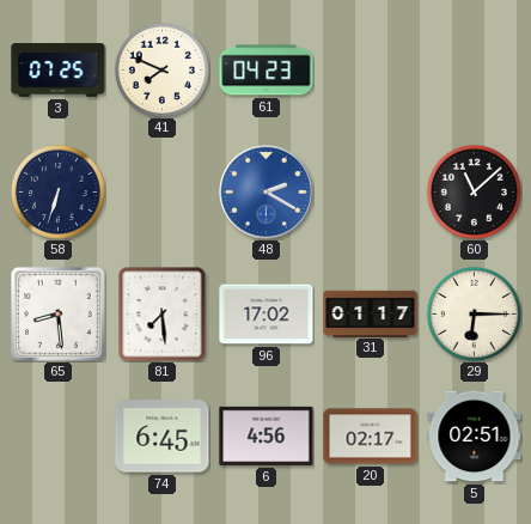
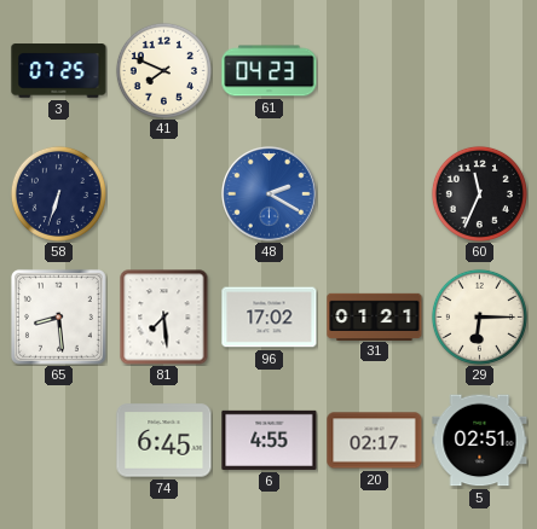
60: 11:08 -> 11:34 (479, 193)
31: 01:17 -> 01:21 (375, 316)
6: 4:56 -> 4:55 (270, 440)
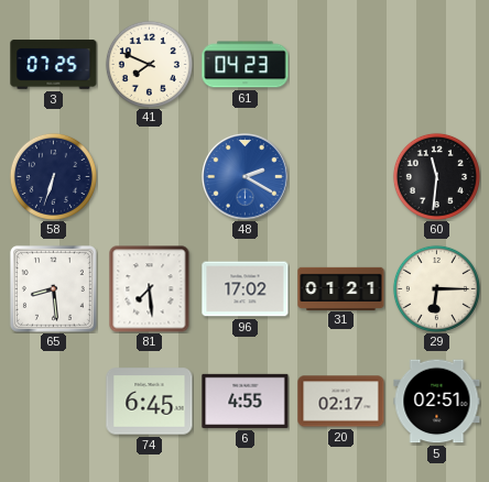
60: 11:34 -> 11:31 (436, 176)
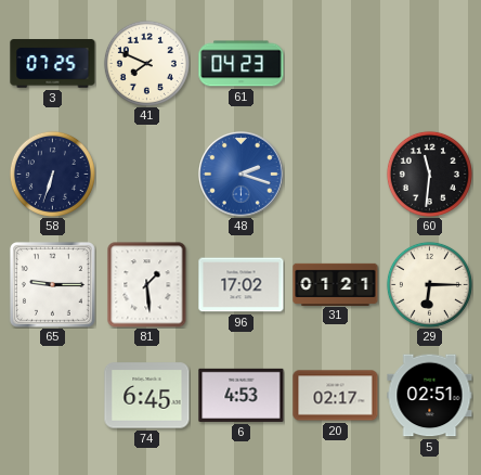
48: 2:20 -> 2:18 (242, 175)
65: 8:29 -> 9:15 (52, 284)
81: 7:29 -> 1:29 (147, 285)
6: 4:55 -> 4:53 (242, 395)
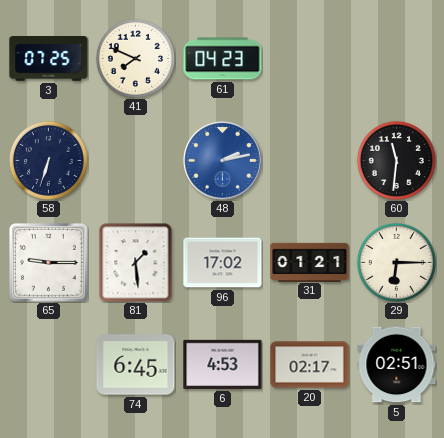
48: 2:18 -> 2:13 (223, 161)
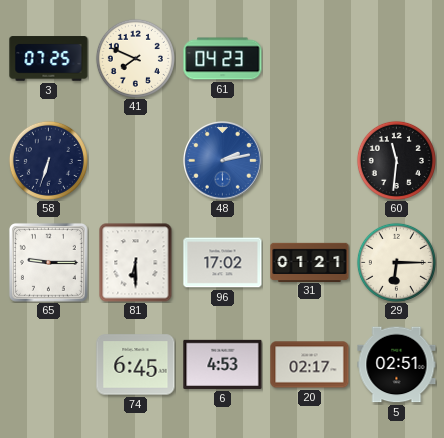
81: 1:29 -> 6:30 (136, 263)
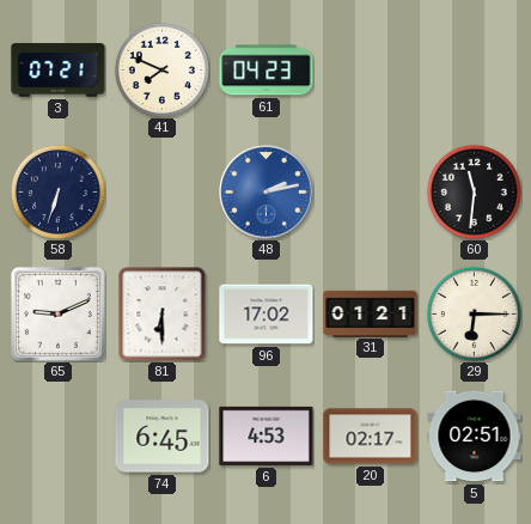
3: 07:25 -> 07:21 (59, 71)
65: 9:15 -> 9:11 (57, 313)
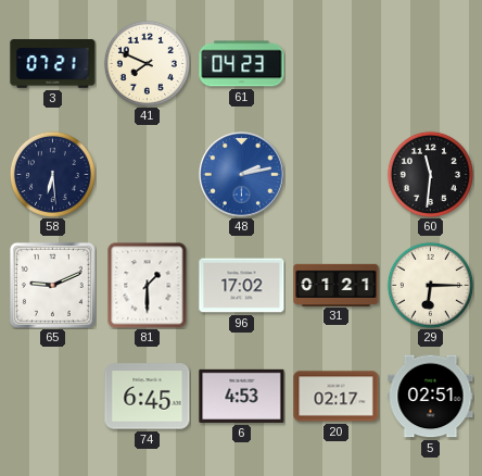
58: 6:33 -> 6:29 (52, 174)
81: 6:30 -> 1:30 (148, 286)
